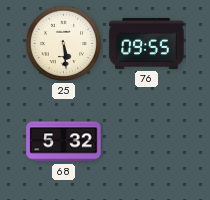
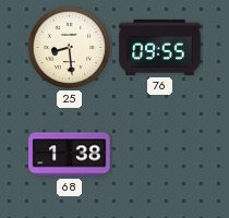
25: 5:29 -> 8:29 (70, 48)
68: 5:32 -> 1:38 (70, 155)
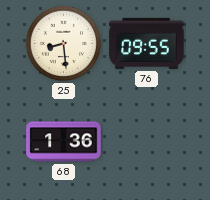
68: 1:38 -> 1:36 (64, 142)
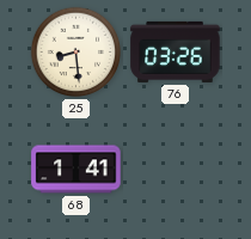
76: 09:55 -> 03:26 (176, 51)
68: 1:36 -> 1:41 (76, 170)
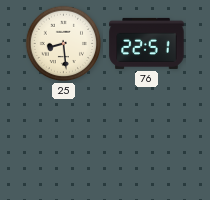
76: 03:26 -> 22:51 (147, 43)
68: 1:41 -> none (76, 170)
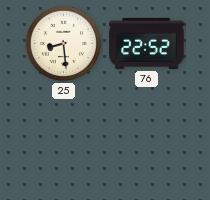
76: 22:51 -> 22:52 (147, 43)
